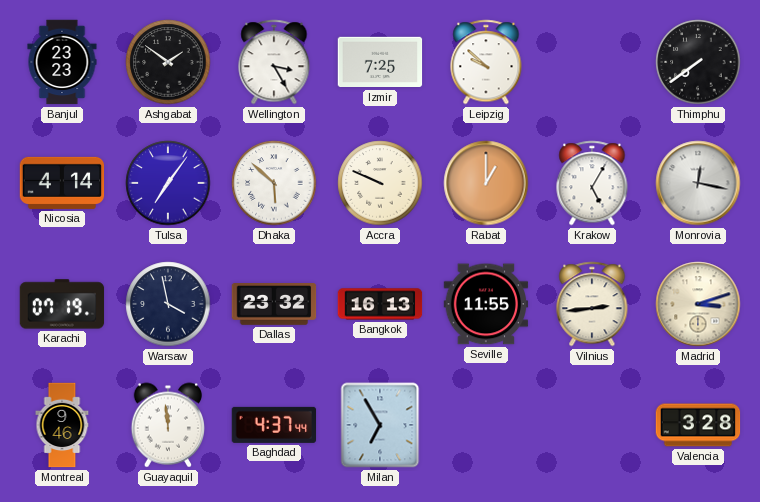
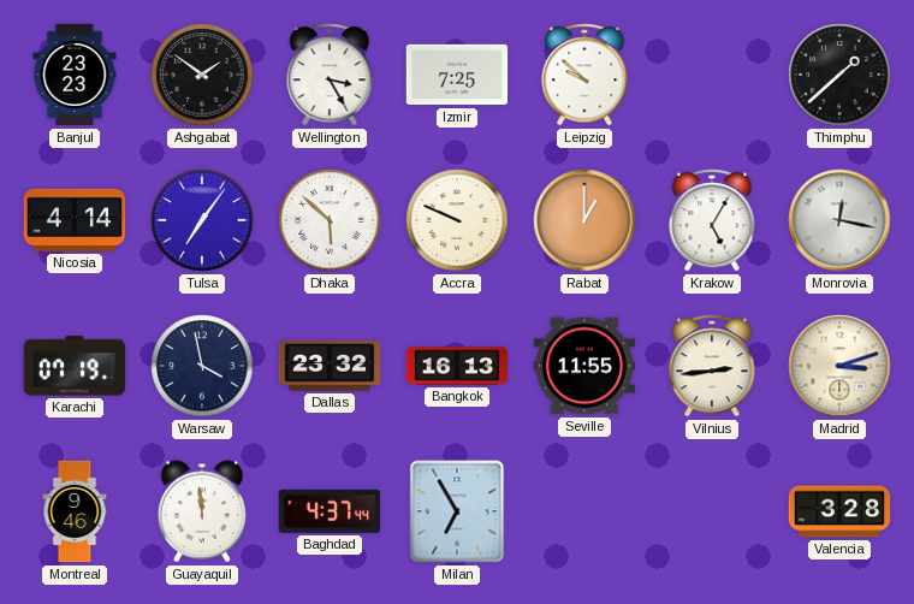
Thimphu: 7:39 -> 1:38 (839, 75)
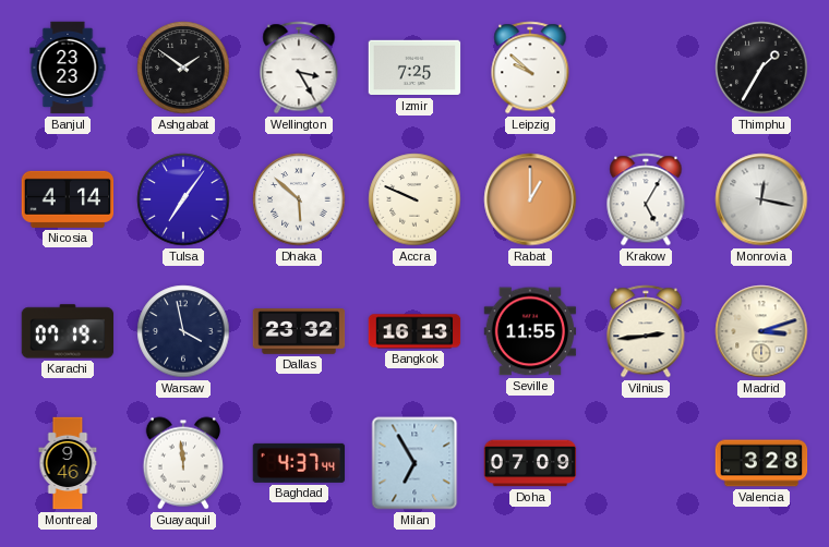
Thimphu: 1:38 -> 1:35 (761, 68)
Doha: none -> 07:09 (530, 463)
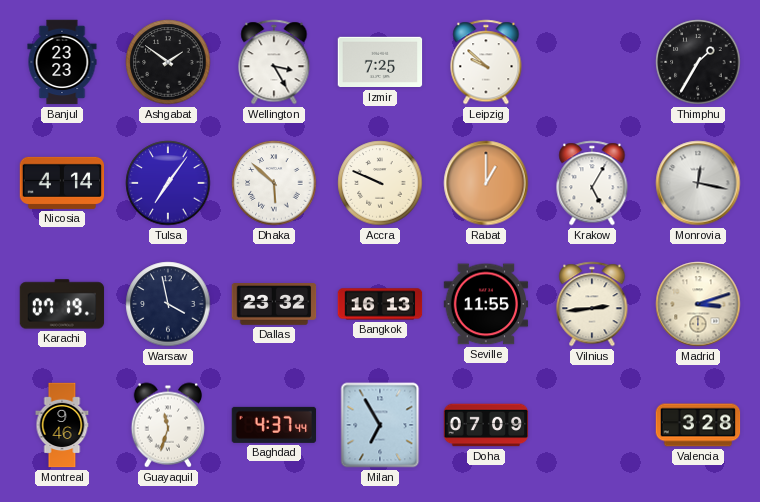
Guayaquil: 11:59 -> 11:33 (168, 425)
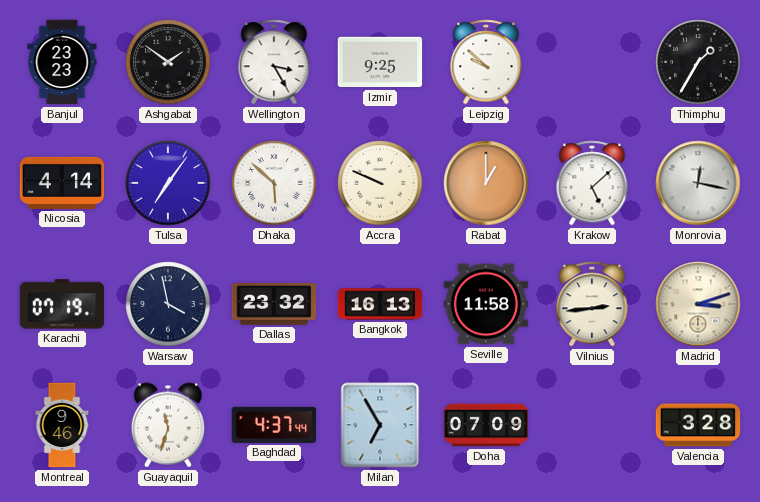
Izmir: 7:25 -> 9:25 (380, 62)
Krakow: 5:05 -> 5:08 (592, 183)
Seville: 11:55 -> 11:58 (486, 304)
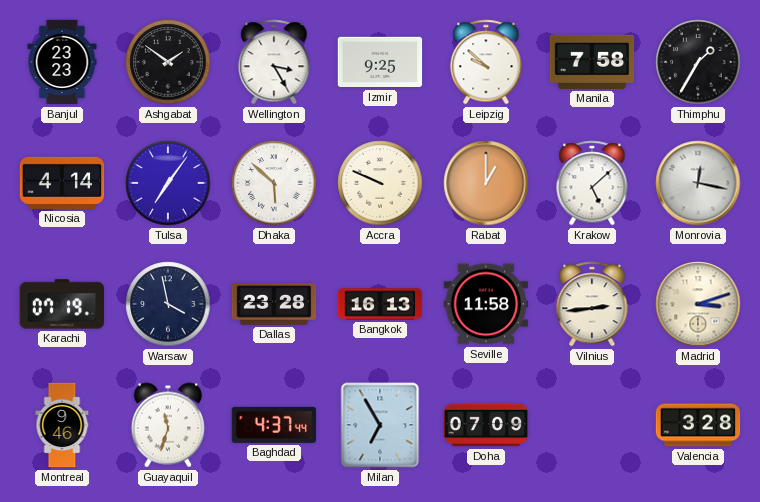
Manila: none -> 7:58 (592, 62)
Dallas: 23:32 -> 23:28 (274, 304)
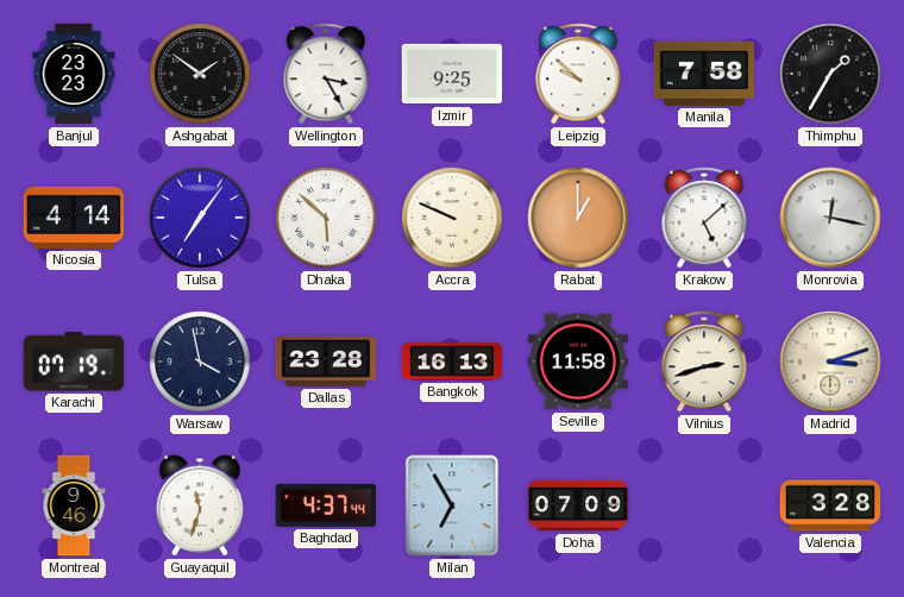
Vilnius: 2:44 -> 2:42 (704, 362)
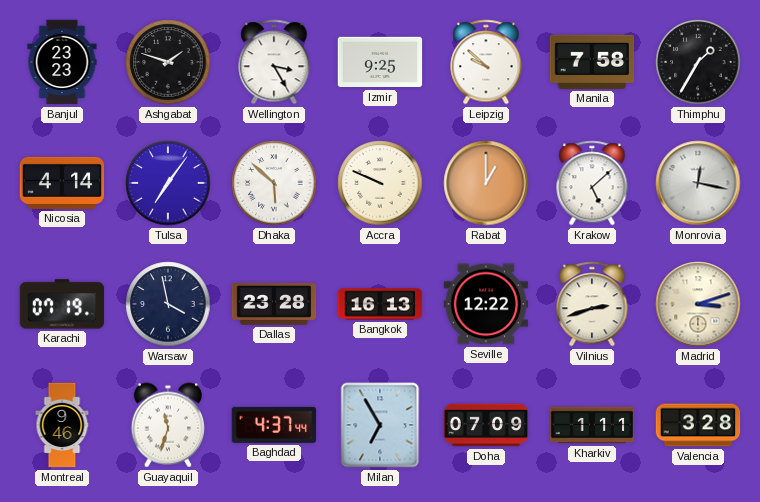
Ashgabat: 1:51 -> 1:48 (168, 62)
Seville: 11:58 -> 12:22 (486, 304)
Kharkiv: none -> 1:11 (592, 425)
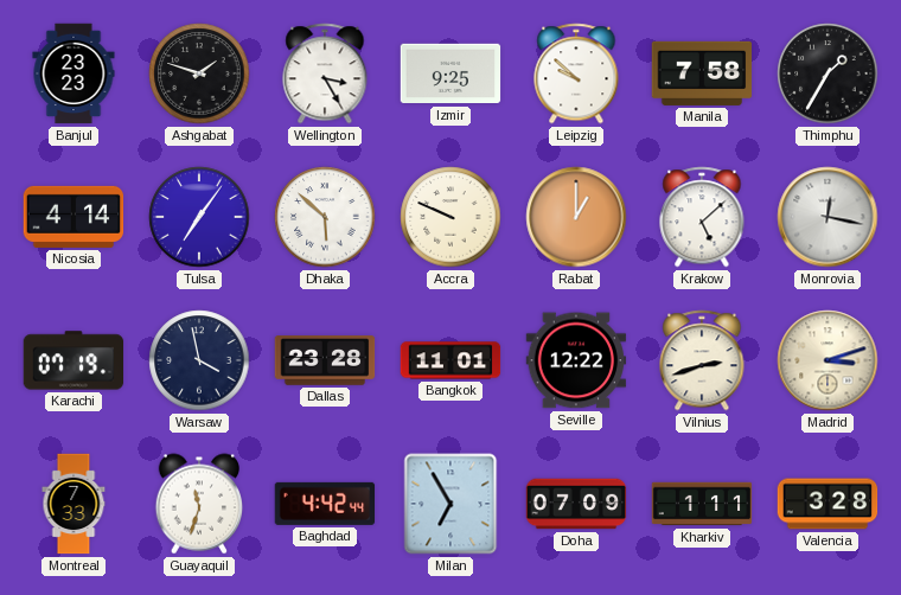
Bangkok: 16:13 -> 11:01 (451, 360)
Montreal: 9:46 -> 7:33 (74, 504)
Baghdad: 4:37 -> 4:42 (325, 504)
